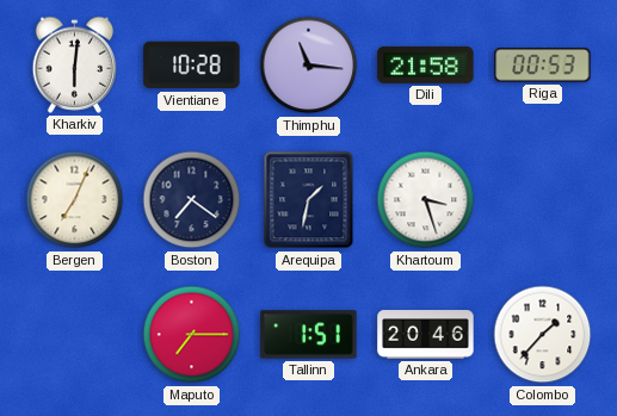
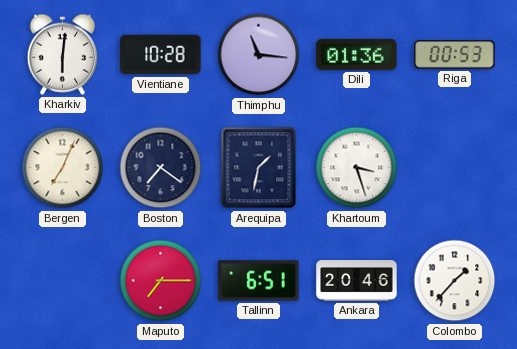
Dili: 21:58 -> 01:36 (357, 54)
Tallinn: 1:51 -> 6:51 (259, 281)
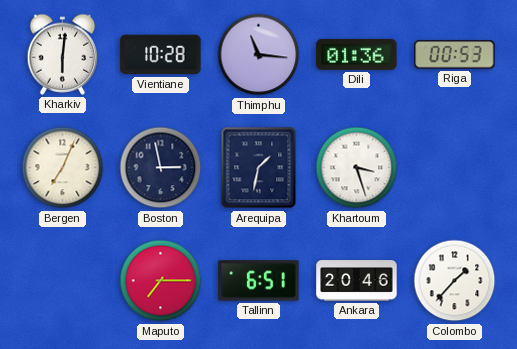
Boston: 7:21 -> 2:58 (161, 168)
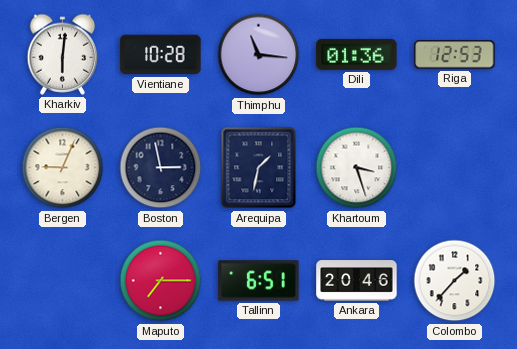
Riga: 00:53 -> 12:53 (455, 55)
Bergen: 7:04 -> 9:04 (63, 168)
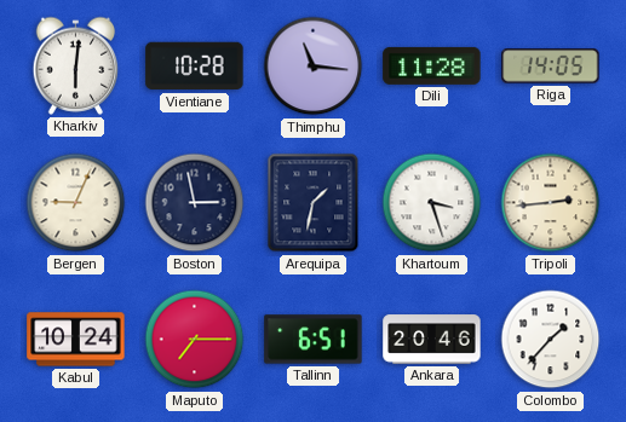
Dili: 01:36 -> 11:28 (432, 65)
Riga: 12:53 -> 14:05 (551, 67)
Tripoli: none -> 2:44 (551, 203)
Kabul: none -> 10:24 (76, 340)
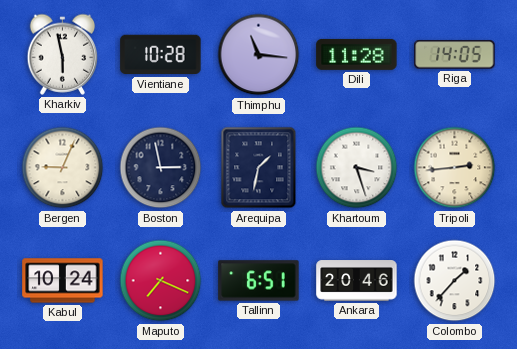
Kharkiv: 6:01 -> 5:58 (63, 54)
Maputo: 7:15 -> 7:19 (161, 281)
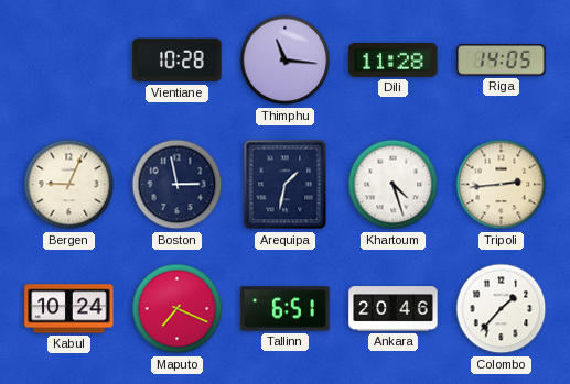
Kharkiv: 5:58 -> none (63, 54)
Khartoum: 3:27 -> 4:27 (394, 185)
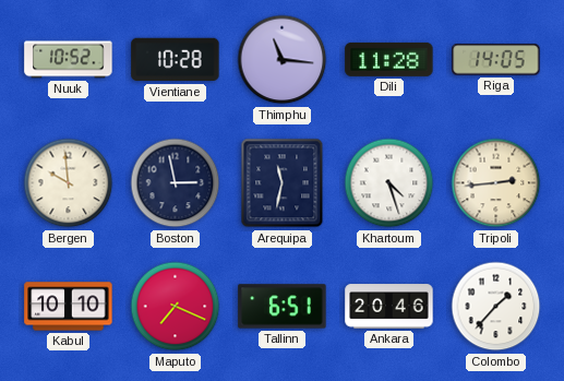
Nuuk: none -> 10:52 (69, 60)
Bergen: 9:04 -> 9:59 (69, 183)
Arequipa: 1:32 -> 11:32 (283, 183)
Kabul: 10:24 -> 10:10 (69, 307)
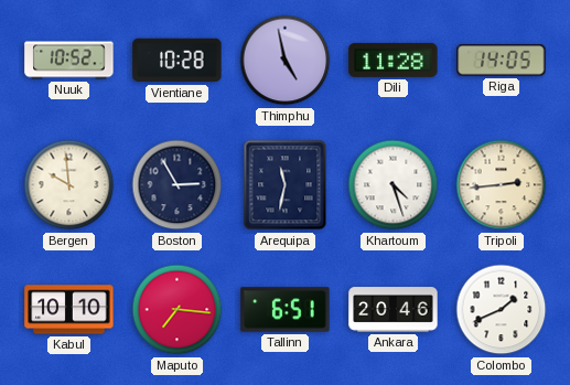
Thimphu: 11:16 -> 4:58 (286, 61)
Boston: 2:58 -> 2:55 (178, 185)
Maputo: 7:19 -> 7:16 (178, 310)
Colombo: 1:37 -> 1:41 (502, 310)
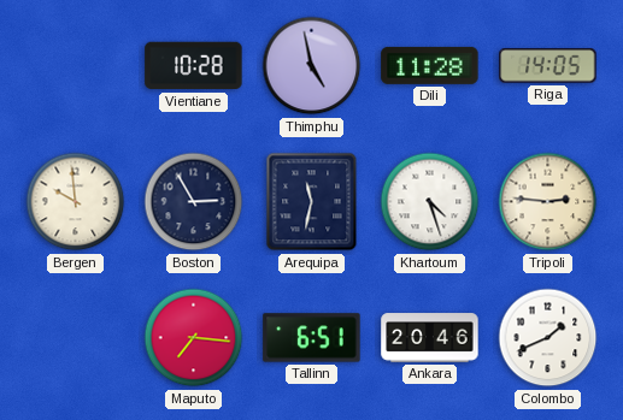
Nuuk: 10:52 -> none (69, 61)
Tripoli: 2:44 -> 2:46 (548, 202)
Kabul: 10:10 -> none (69, 310)
